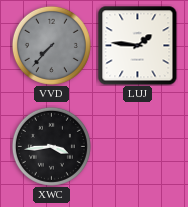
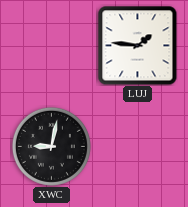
VVD: 7:37 -> none (51, 45)
XWC: 3:44 -> 9:02 (51, 146)
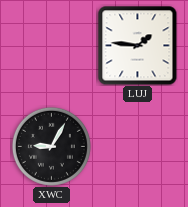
XWC: 9:02 -> 9:05 (51, 146)
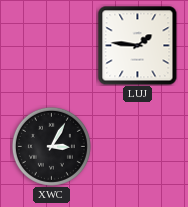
XWC: 9:05 -> 3:05 (51, 146)
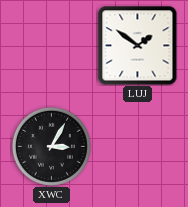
LUJ: 1:46 -> 1:51 (138, 46)
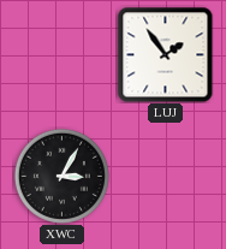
LUJ: 1:51 -> 1:54 (166, 55)
